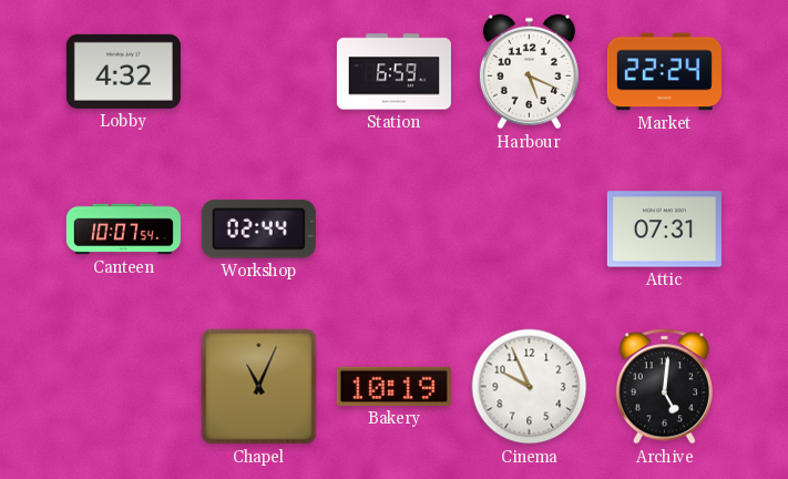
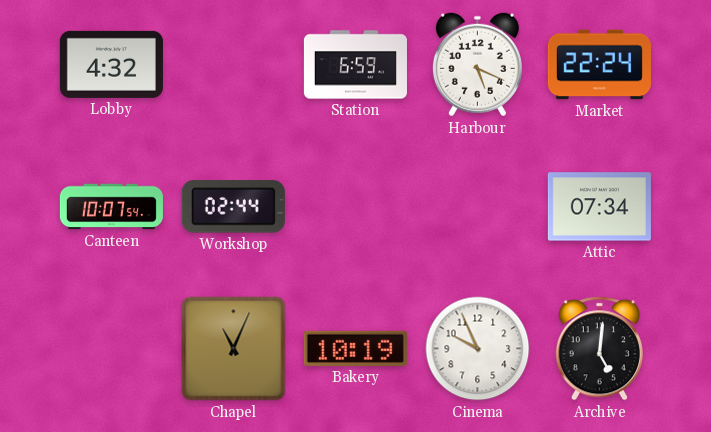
Attic: 07:31 -> 07:34 (599, 207)
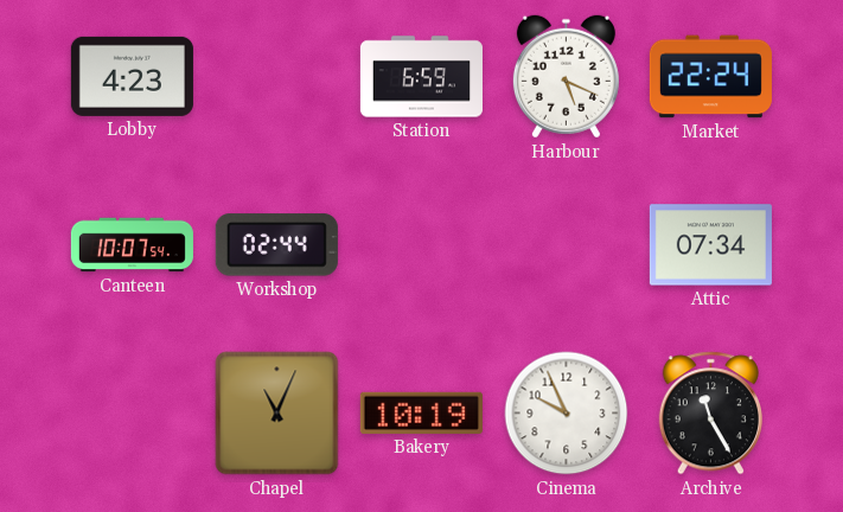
Lobby: 4:32 -> 4:23 (132, 76)
Archive: 5:01 -> 11:25 (710, 414)
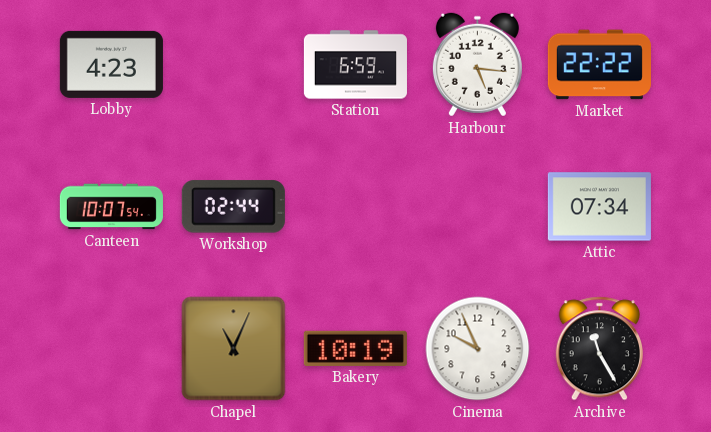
Harbour: 5:19 -> 5:16 (477, 65)
Market: 22:24 -> 22:22 (599, 65)
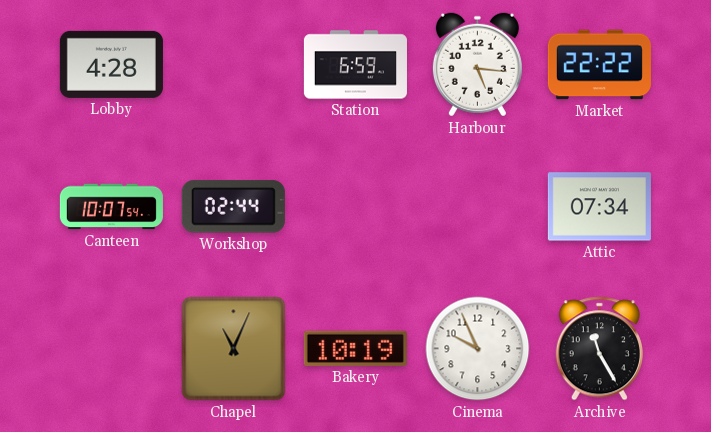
Lobby: 4:23 -> 4:28 (111, 64)
